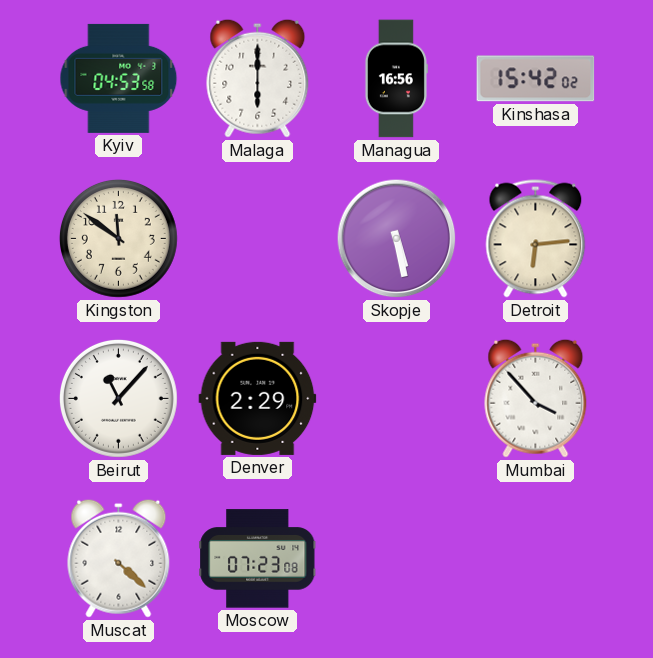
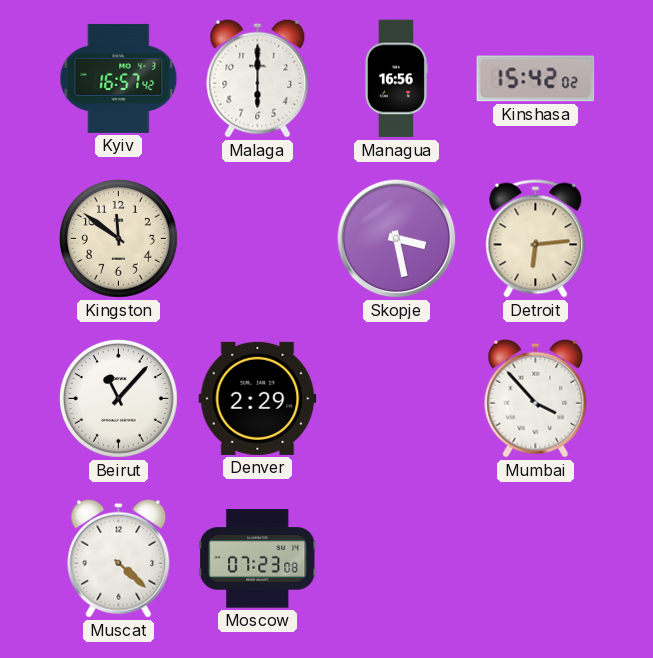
Kyiv: 04:53 -> 16:57 (119, 78)
Skopje: 5:28 -> 3:28 (397, 239)
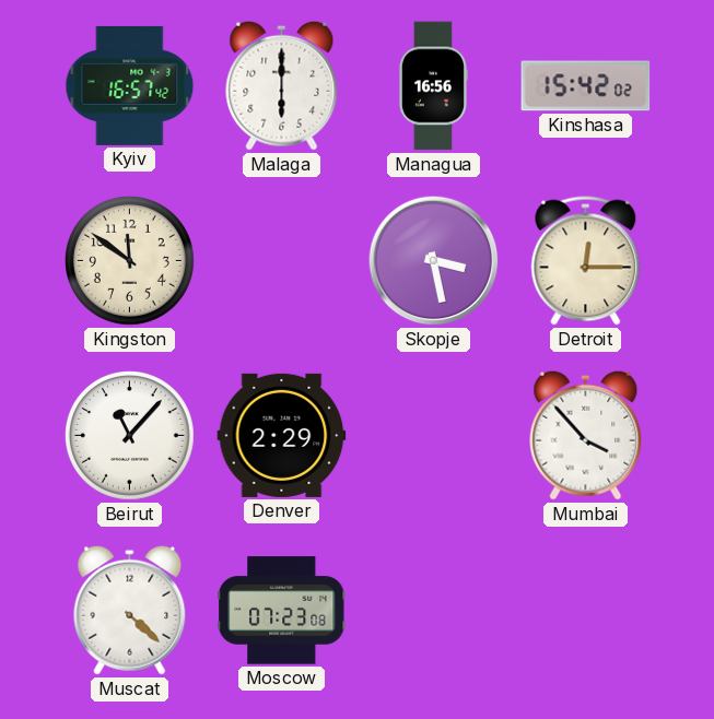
Detroit: 6:14 -> 12:15 (586, 261)
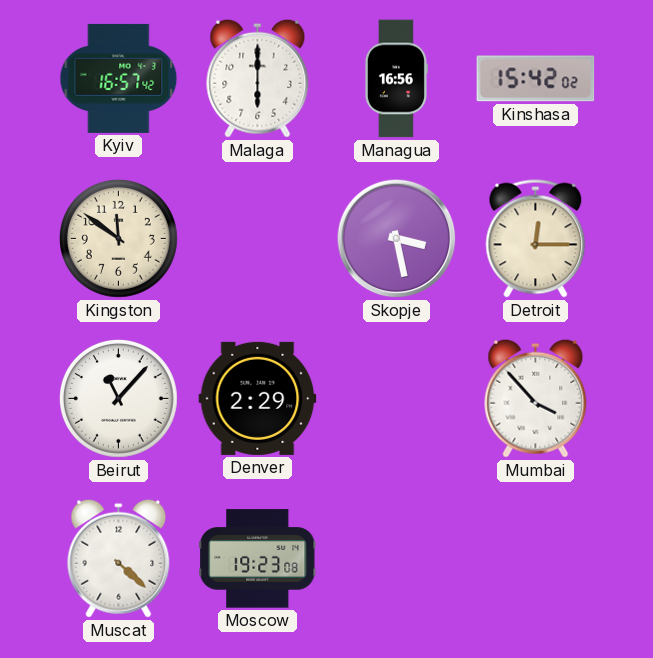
Moscow: 07:23 -> 19:23 (258, 559)
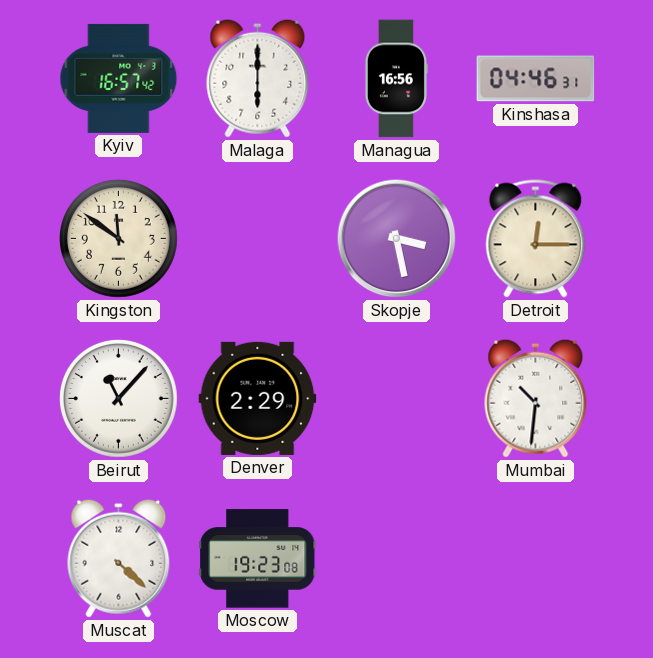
Kinshasa: 15:42 -> 04:46 (536, 79)
Mumbai: 3:53 -> 10:31 (536, 398)
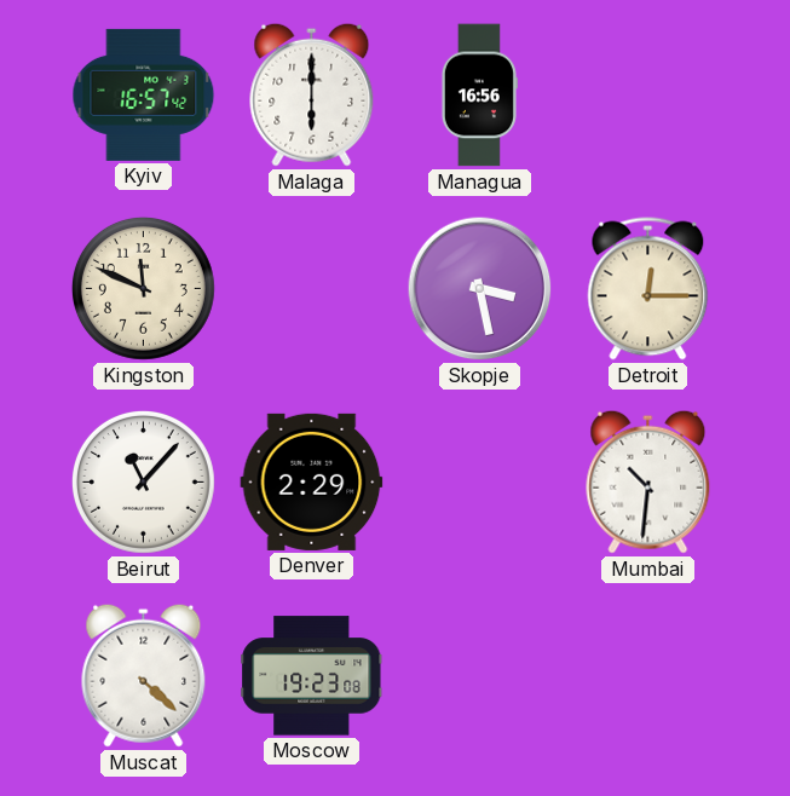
Kinshasa: 04:46 -> none (536, 79)
Kingston: 11:51 -> 11:49 (143, 288)
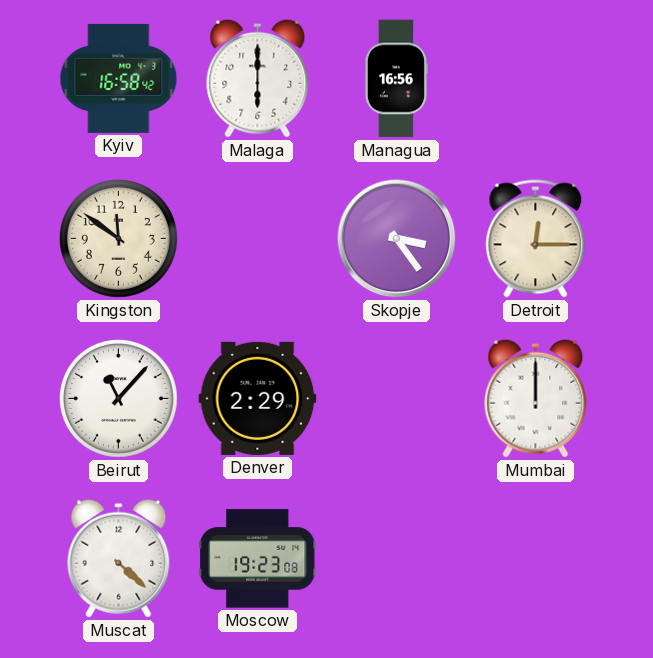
Kyiv: 16:57 -> 16:58 (119, 78)
Kingston: 11:49 -> 11:51 (118, 238)
Skopje: 3:28 -> 3:24 (397, 239)
Mumbai: 10:31 -> 12:00 (536, 398)
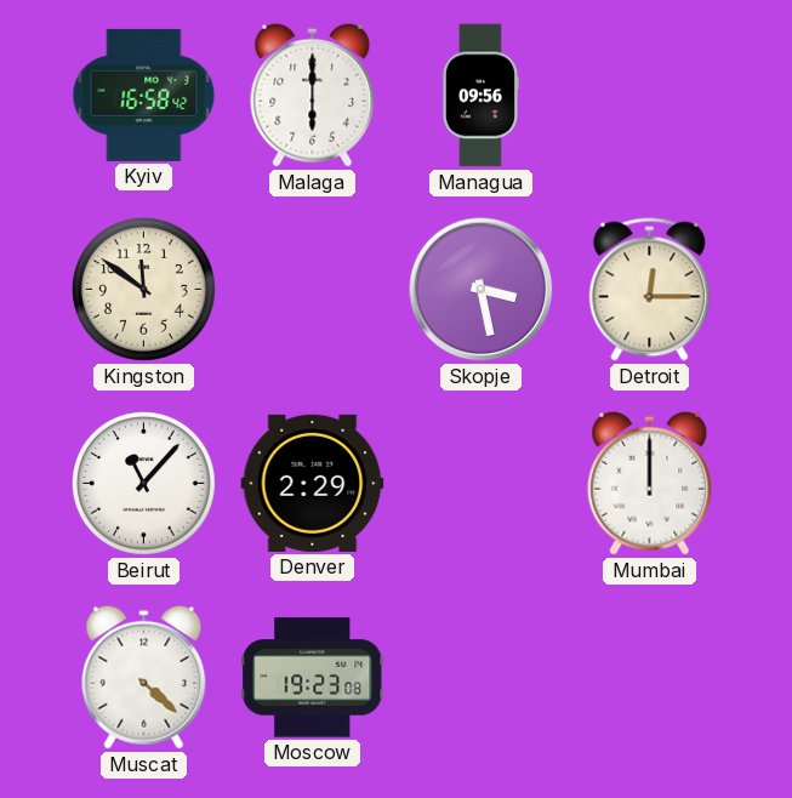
Managua: 16:56 -> 09:56 (480, 96)
Skopje: 3:24 -> 3:28 (482, 290)
